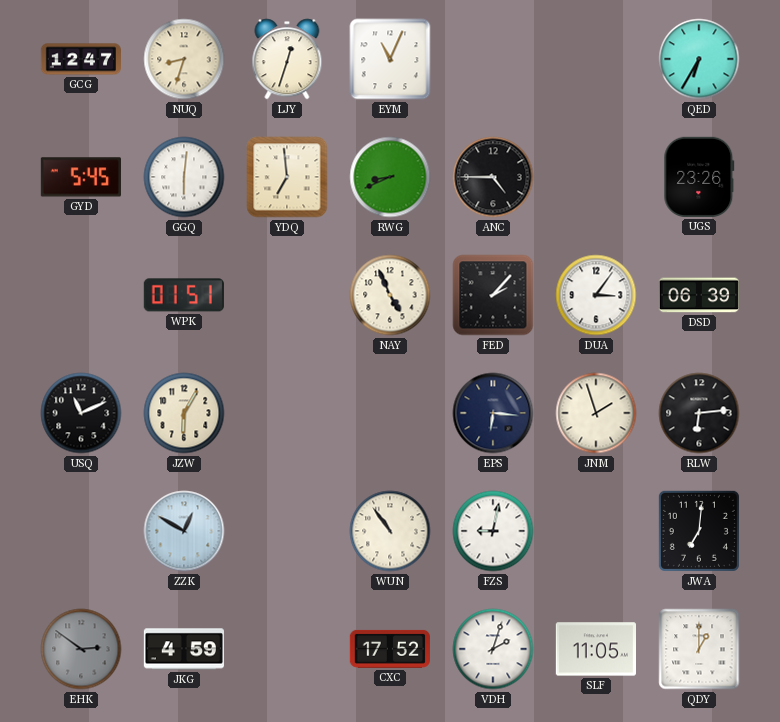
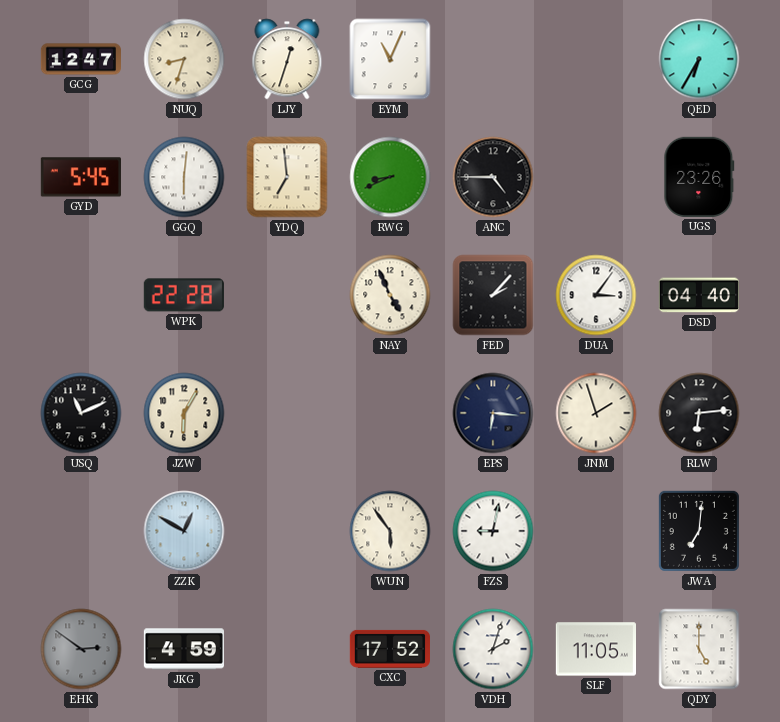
WPK: 01:51 -> 22:28 (184, 295)
DSD: 06:39 -> 04:40 (699, 295)
WUN: 10:54 -> 5:54 (390, 531)
QDY: 1:00 -> 5:00 (699, 649)
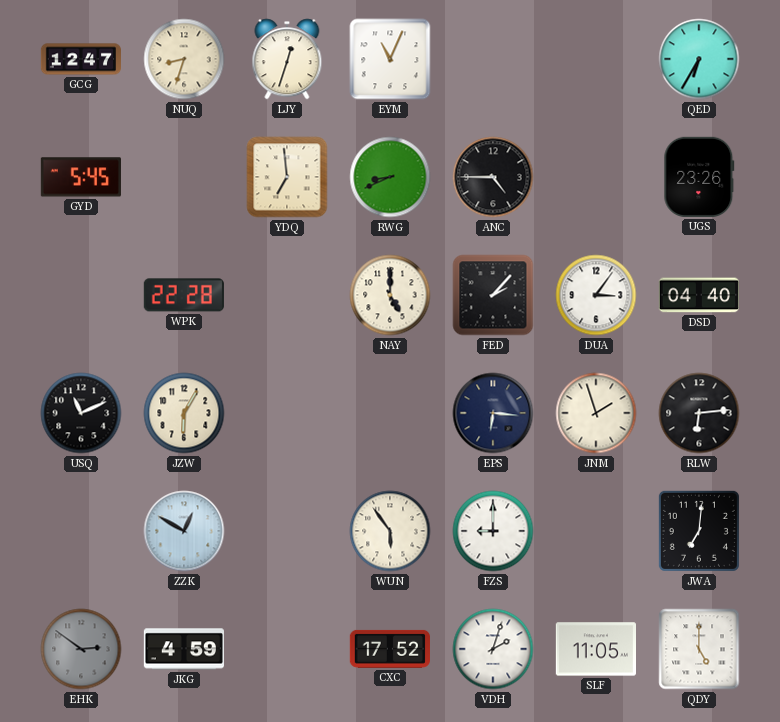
GGQ: 6:01 -> none (184, 177)
NAY: 4:56 -> 5:00 (390, 295)
FZS: 9:02 -> 9:00 (493, 531)
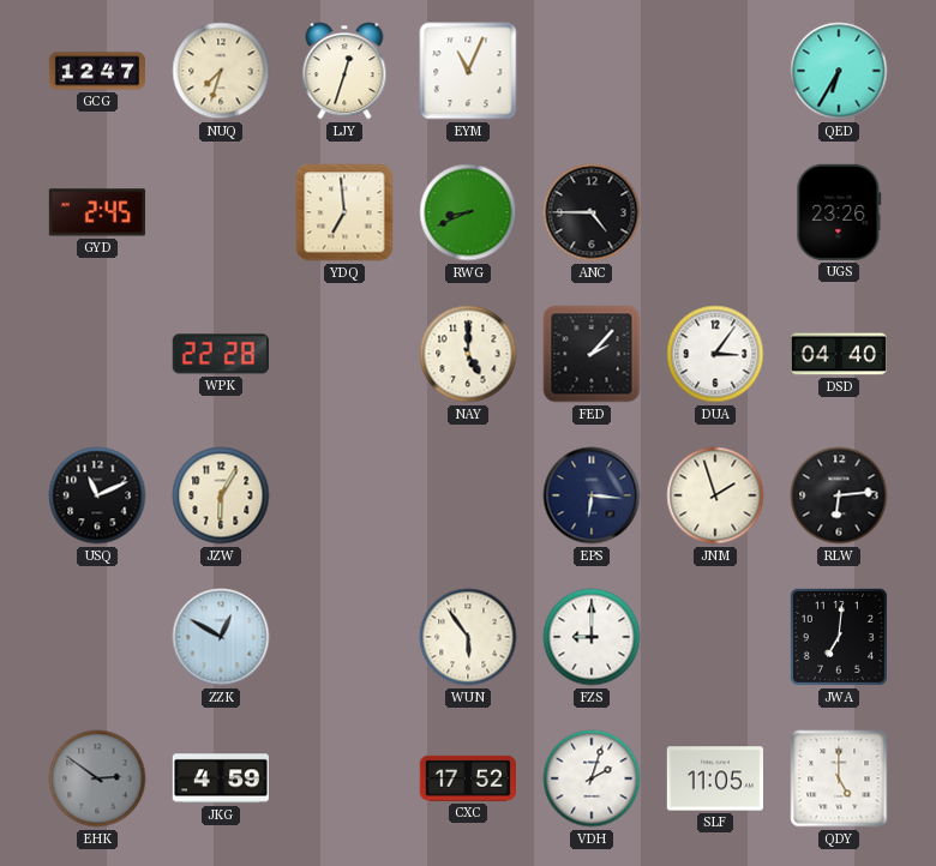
NUQ: 8:33 -> 7:33 (221, 71)
GYD: 5:45 -> 2:45 (97, 212)
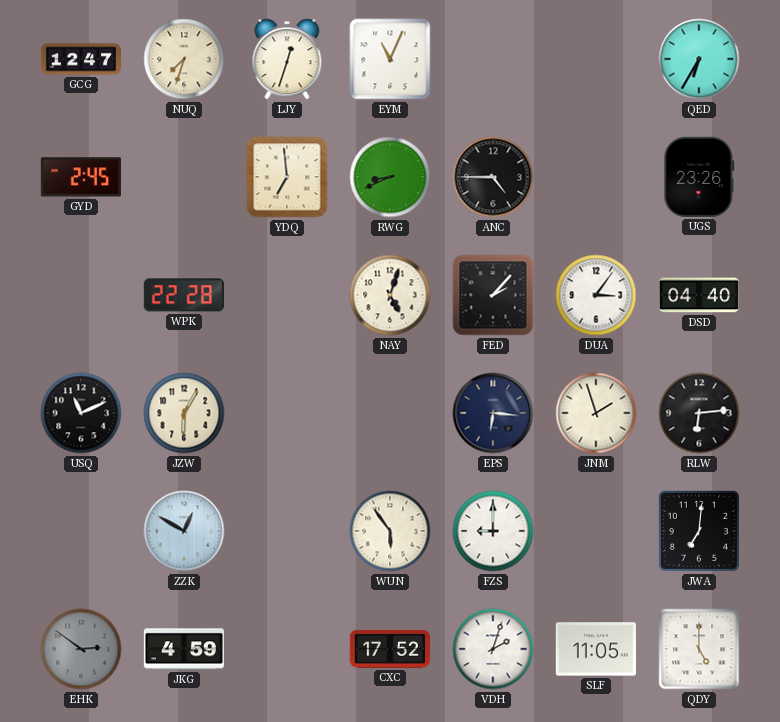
NAY: 5:00 -> 5:03 (390, 295)
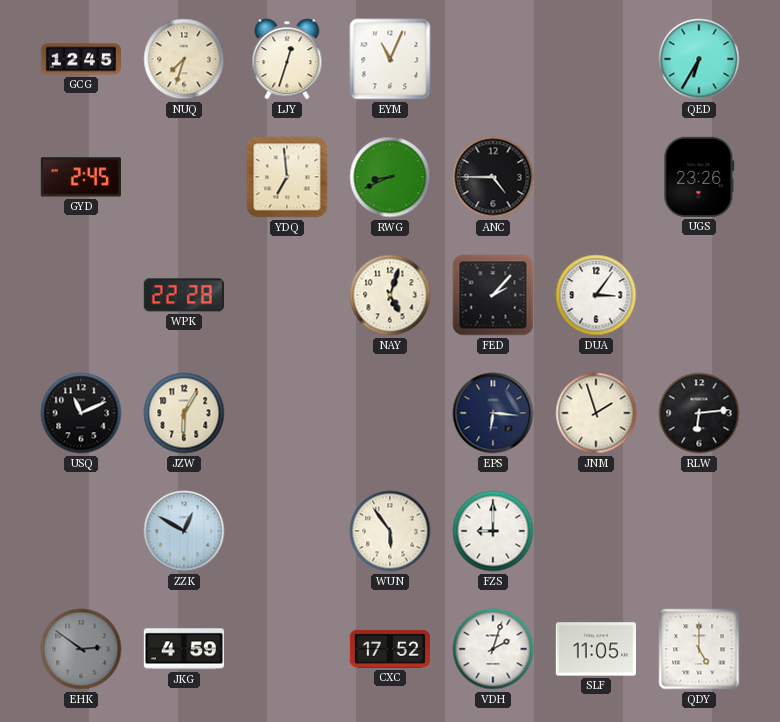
GCG: 12:47 -> 12:45 (80, 59)
DSD: 04:40 -> none (699, 295)
JWA: 7:01 -> none (699, 531)
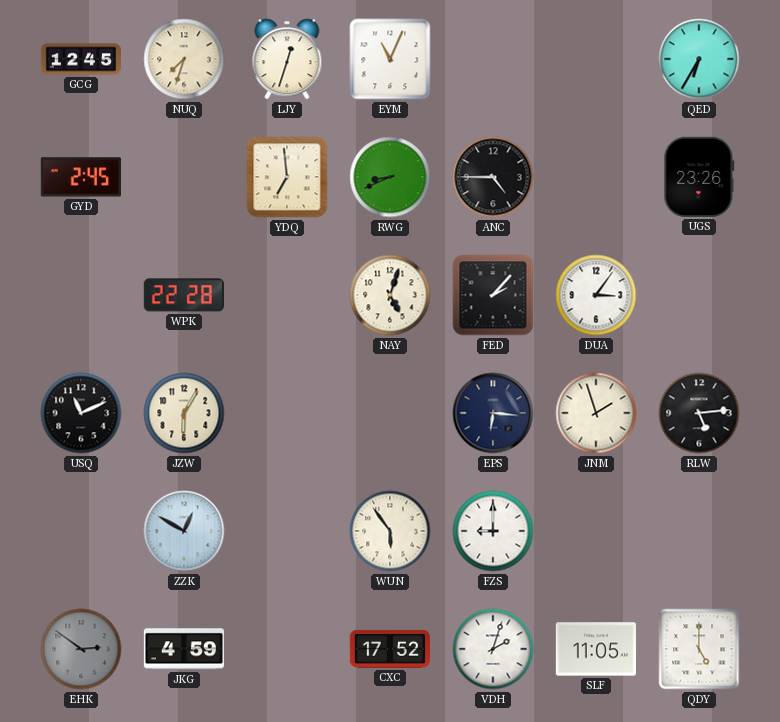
RLW: 6:14 -> 5:14 (699, 413)
